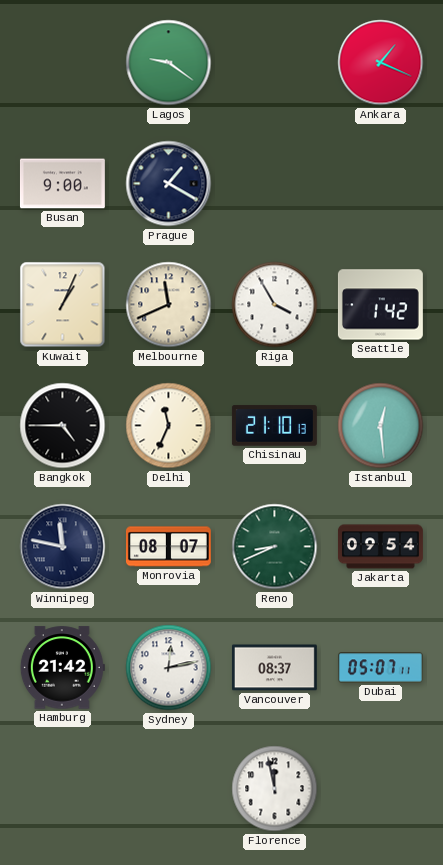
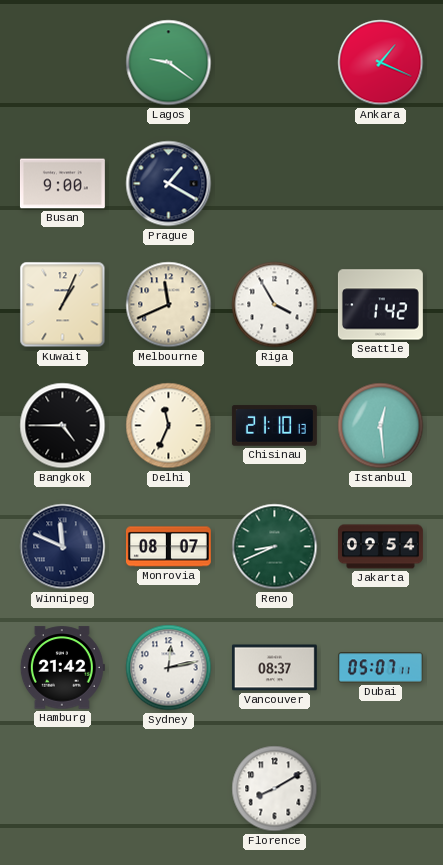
Winnipeg: 11:47 -> 11:49 (63, 547)
Florence: 11:58 -> 8:10 (275, 789)
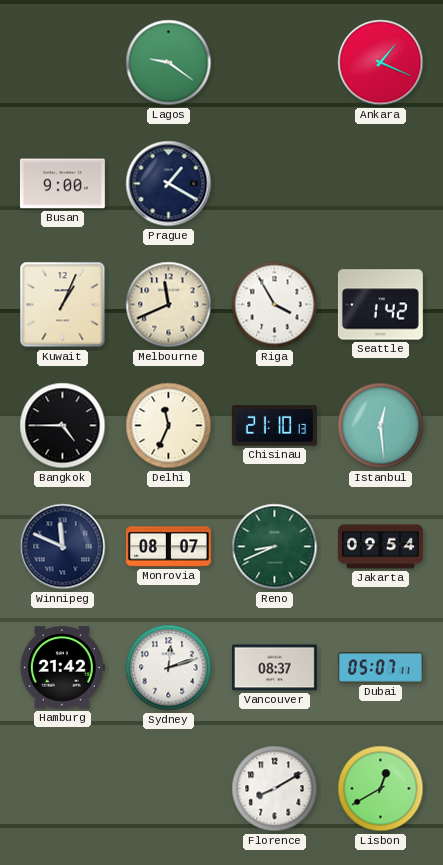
Sydney: 12:13 -> 12:12 (169, 668)
Lisbon: none -> 12:40 (381, 789)
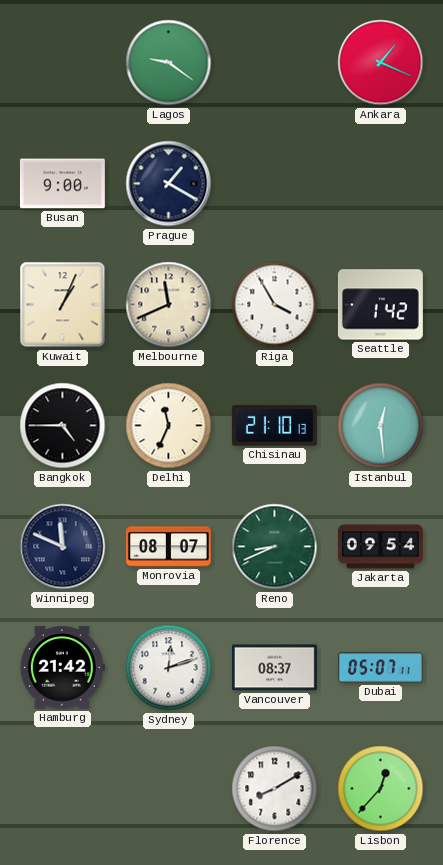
Lisbon: 12:40 -> 12:37 (381, 789)
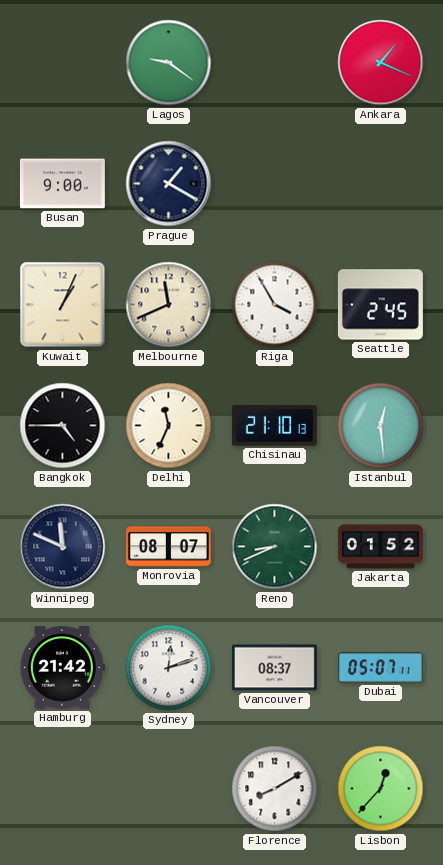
Seattle: 1:42 -> 2:45 (380, 305)
Jakarta: 09:54 -> 01:52 (380, 547)
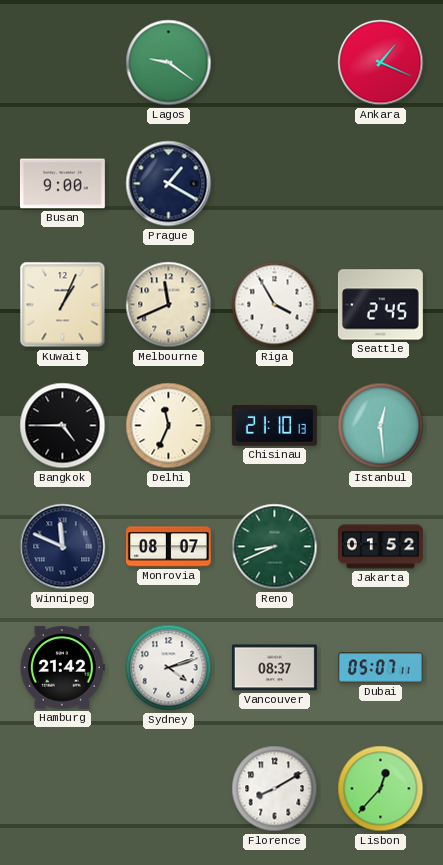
Sydney: 12:12 -> 4:12 (169, 668)
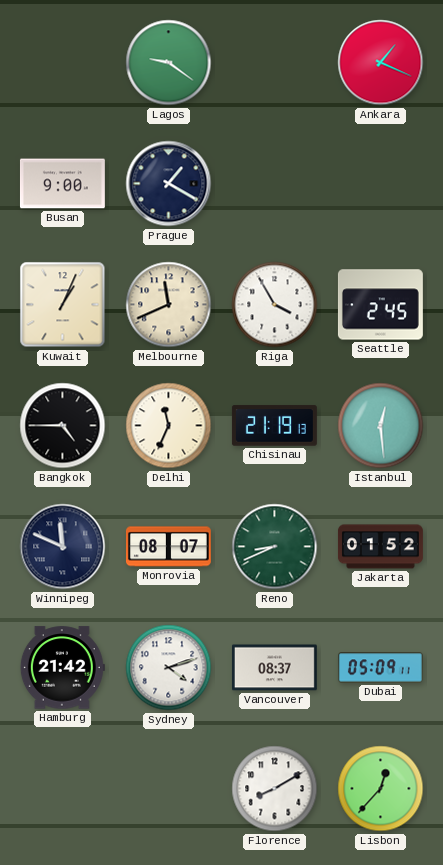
Chisinau: 21:10 -> 21:19 (274, 426)
Dubai: 05:07 -> 05:09 (380, 668)
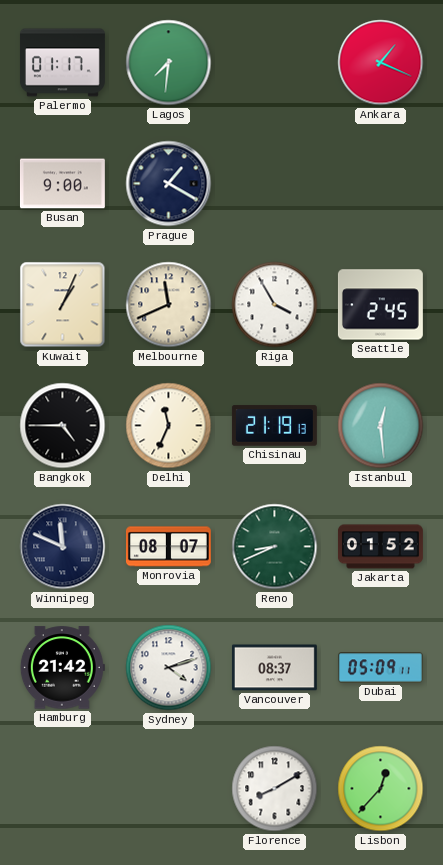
Palermo: none -> 01:17 (62, 63)
Lagos: 9:21 -> 7:31 (169, 63)
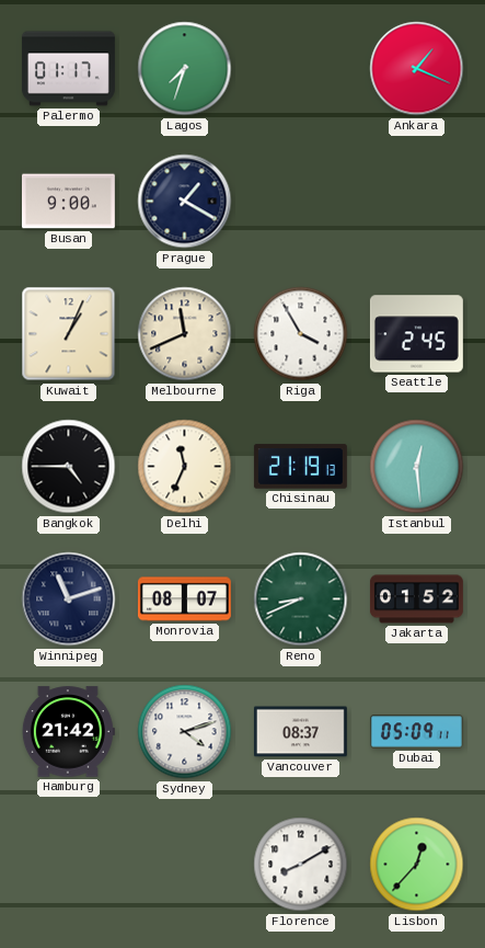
Lagos: 7:31 -> 7:33 (185, 69)
Winnipeg: 11:49 -> 11:12 (69, 599)
